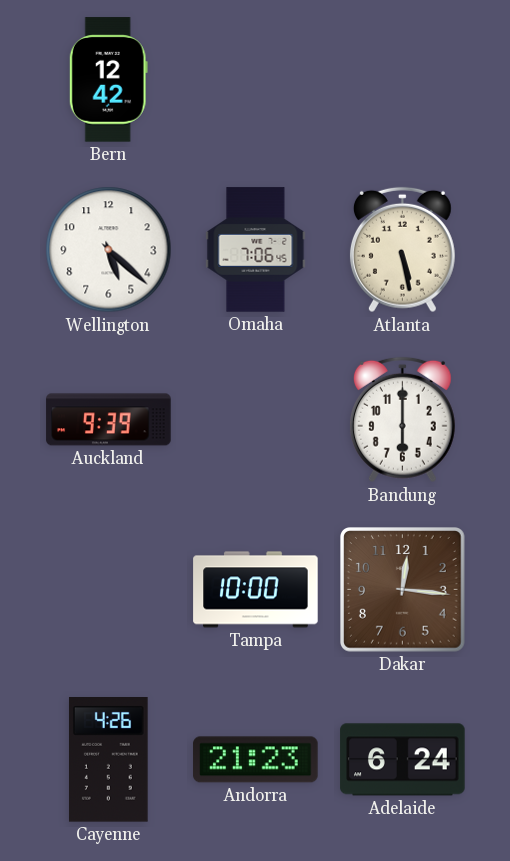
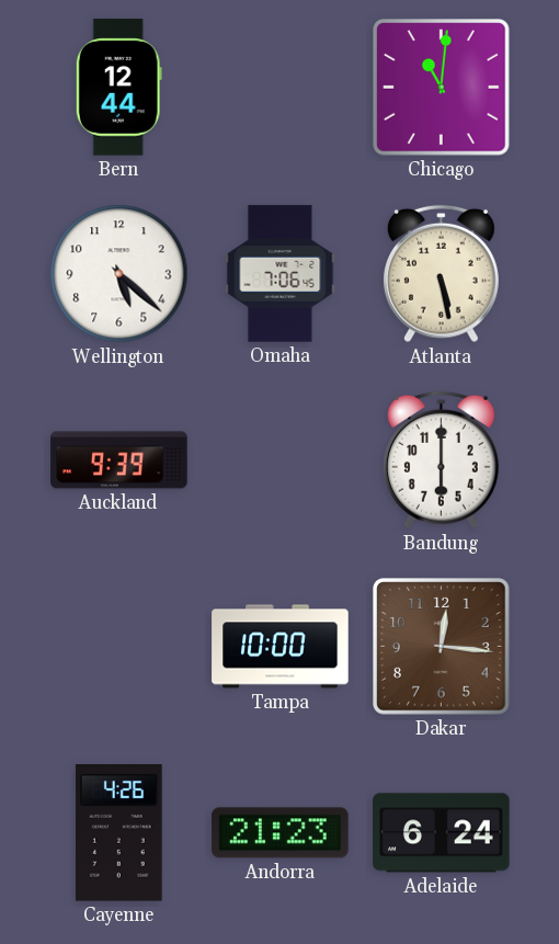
Bern: 12:42 -> 12:44 (118, 88)
Chicago: none -> 11:01 (442, 88)
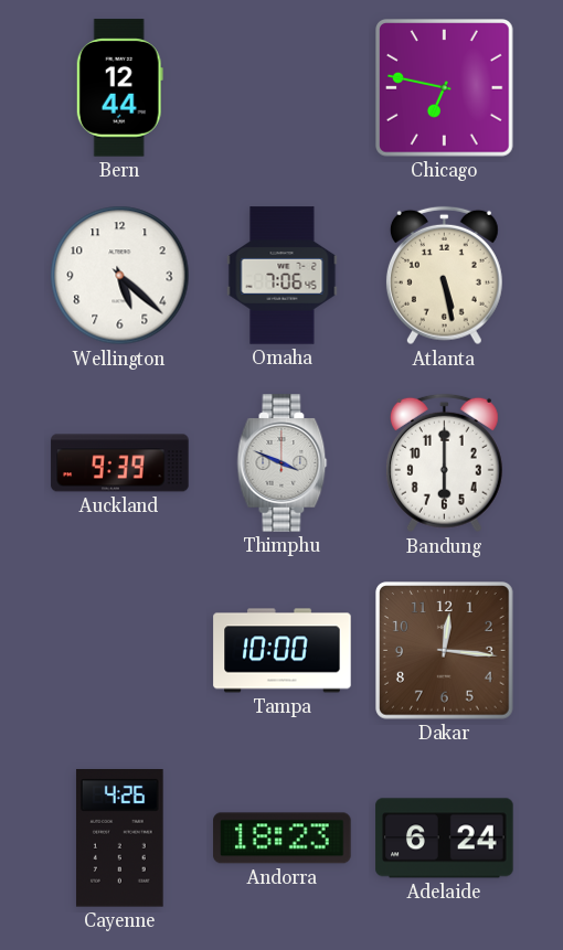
Chicago: 11:01 -> 6:47 (445, 88)
Thimphu: none -> 3:49 (283, 463)
Andorra: 21:23 -> 18:23 (283, 839)
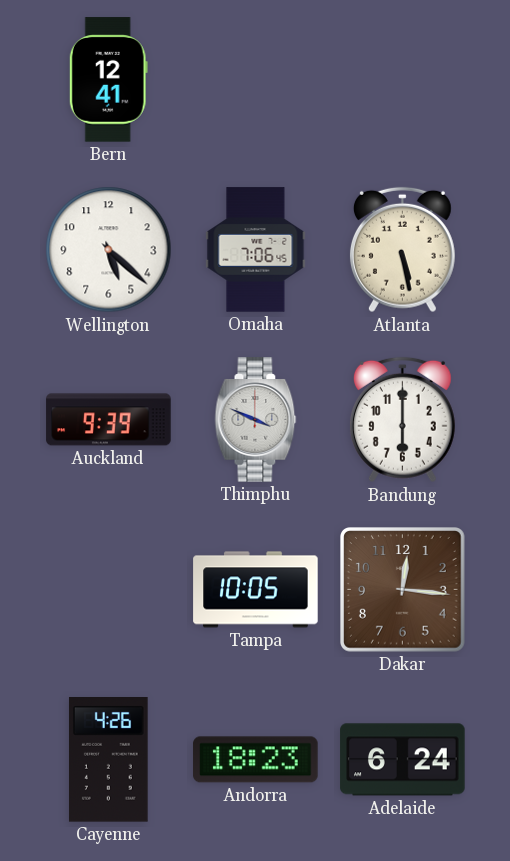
Bern: 12:44 -> 12:41 (108, 80)
Chicago: 6:47 -> none (445, 88)
Tampa: 10:00 -> 10:05 (256, 590)
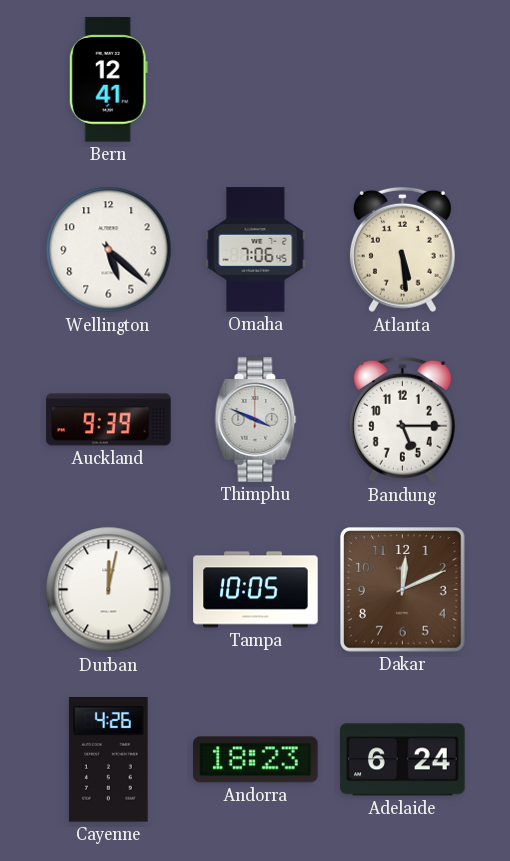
Atlanta: 5:28 -> 5:29 (402, 250)
Bandung: 6:00 -> 5:15 (402, 420)
Durban: none -> 12:02 (109, 590)
Dakar: 12:16 -> 12:11 (403, 590)
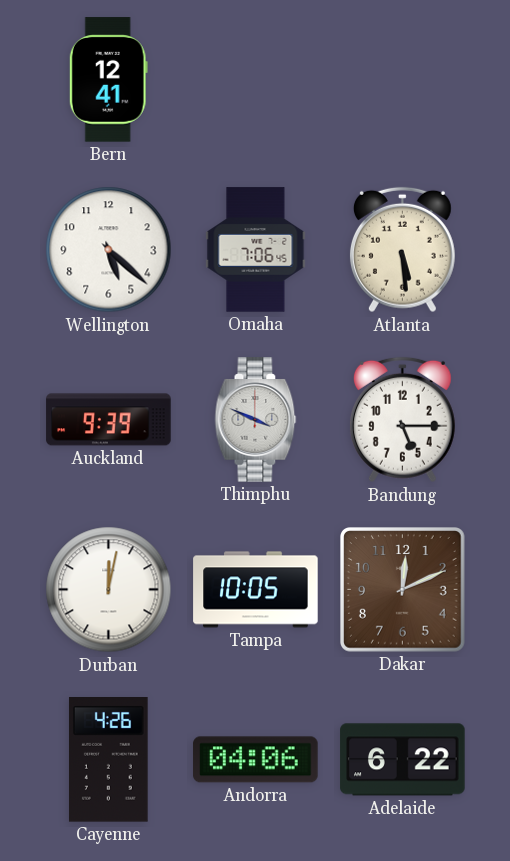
Andorra: 18:23 -> 04:06 (256, 760)
Adelaide: 6:24 -> 6:22 (403, 760)
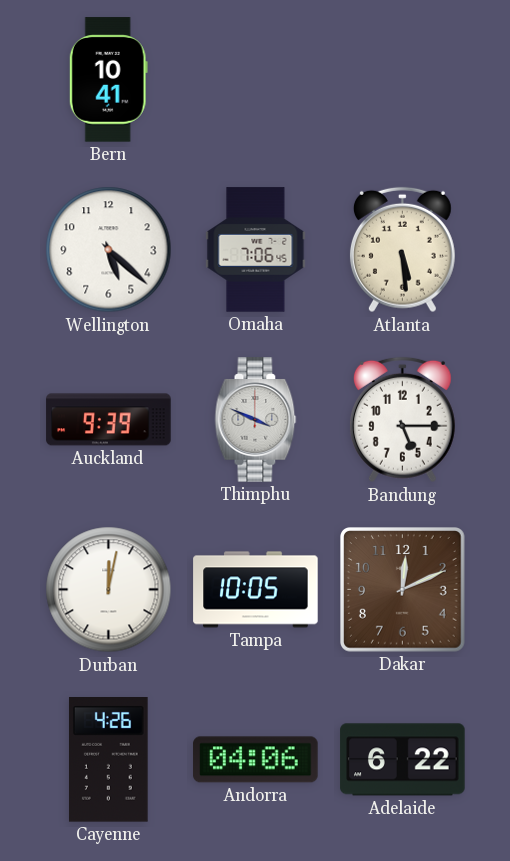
Bern: 12:41 -> 10:41 (108, 80)
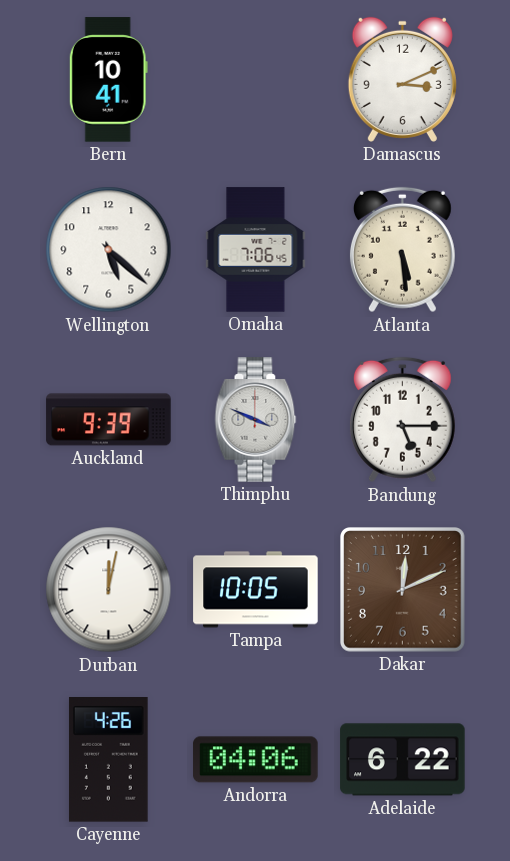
Damascus: none -> 3:11 (402, 79)
